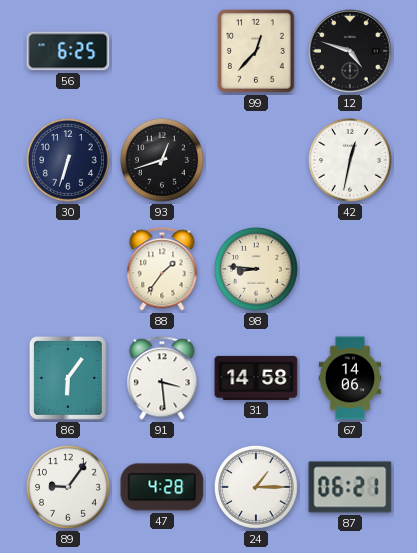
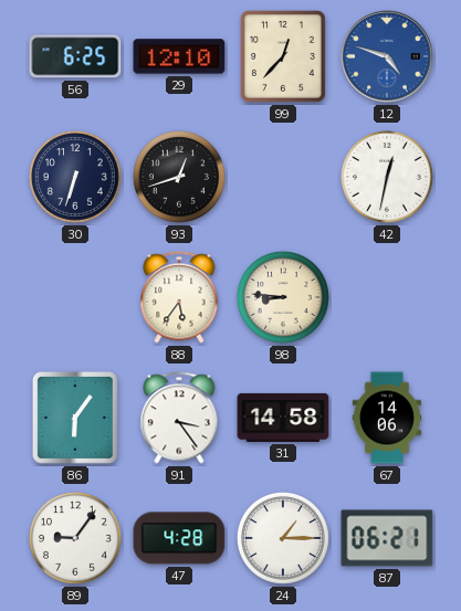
29: none -> 12:10 (179, 56)
12 dial: black -> blue (387, 56)
88: 1:36 -> 5:36 (179, 297)
91: 3:29 -> 3:24 (179, 418)
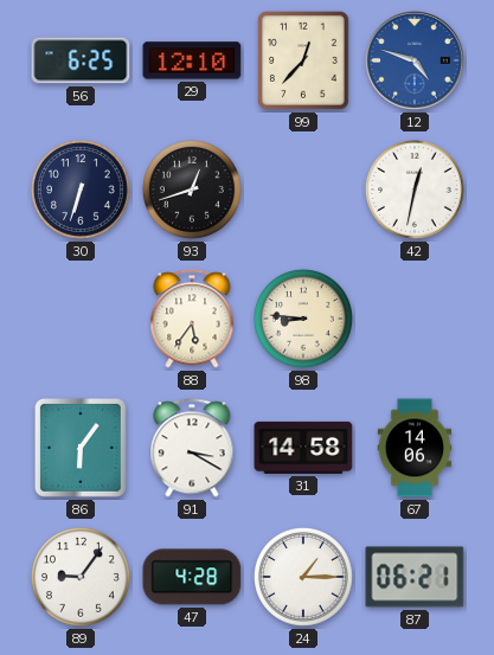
91: 3:24 -> 3:20 (192, 448)
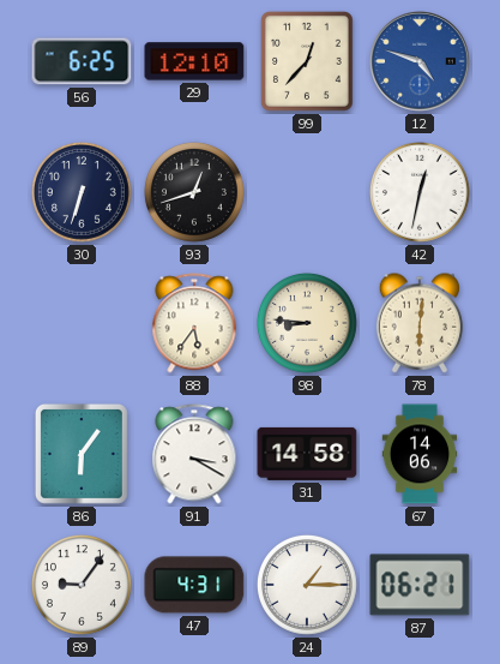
78: none -> 6:01 (418, 323)
47: 4:28 -> 4:31 (194, 585)
